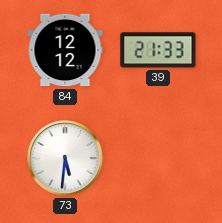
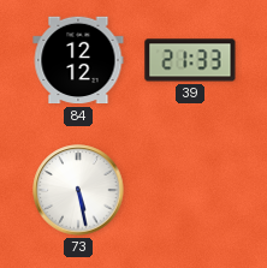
73: 5:31 -> 5:28 (78, 190)
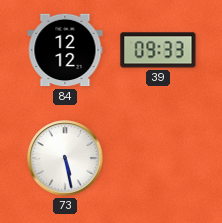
39: 21:33 -> 09:33 (158, 50)
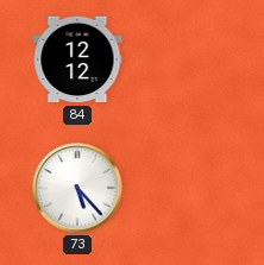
39: 09:33 -> none (158, 50)
73: 5:28 -> 5:23 (77, 188)
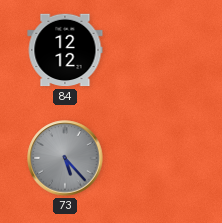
73 dial: white -> grey (65, 158)
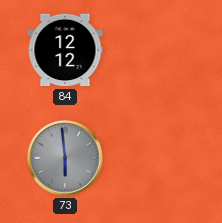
73: 5:23 -> 5:59 (65, 158)
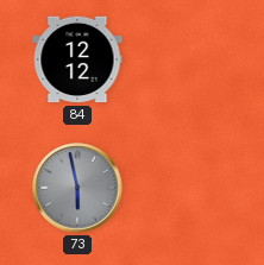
73: 5:59 -> 5:58 (77, 188)
